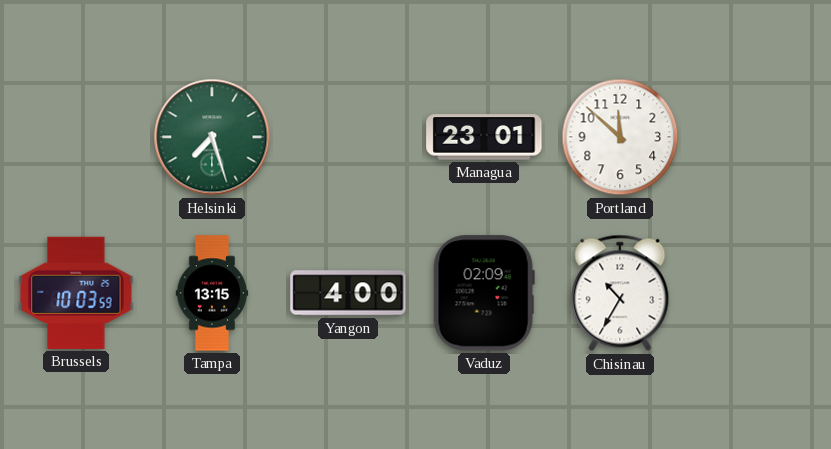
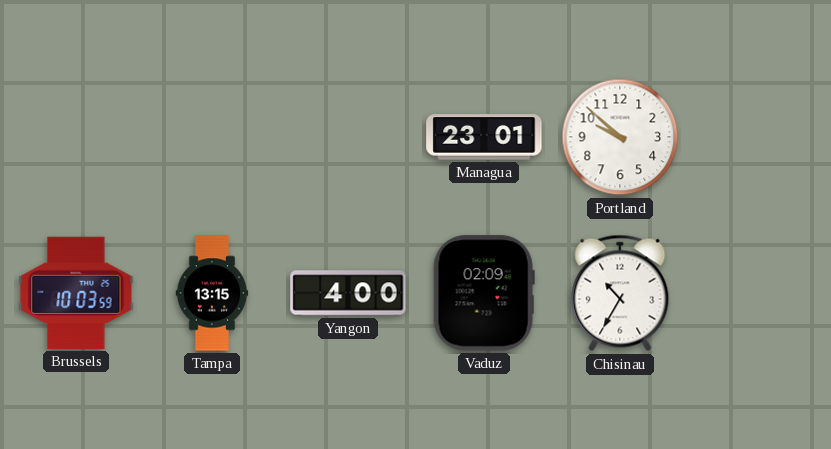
Helsinki: 7:27 -> none (212, 137)
Portland: 11:52 -> 9:52 (620, 137)
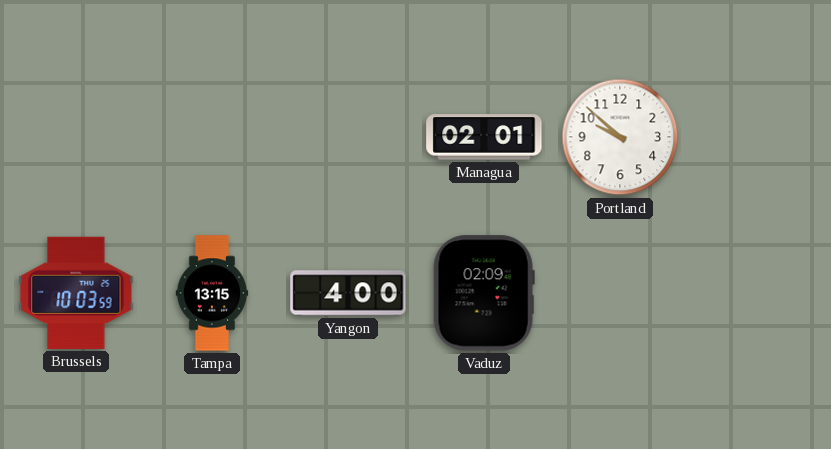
Managua: 23:01 -> 02:01 (484, 137)
Chisinau: 10:35 -> none (620, 293)
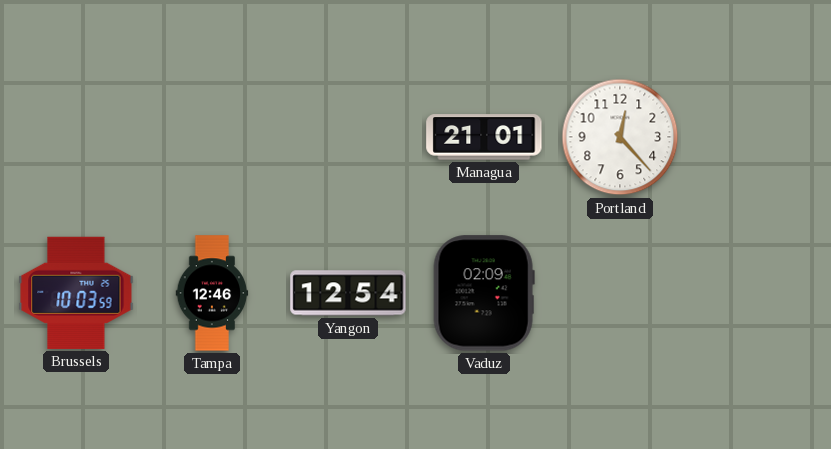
Managua: 02:01 -> 21:01 (484, 137)
Portland: 9:52 -> 12:23 (620, 137)
Tampa: 13:15 -> 12:46 (212, 293)
Yangon: 4:00 -> 12:54 (348, 293)
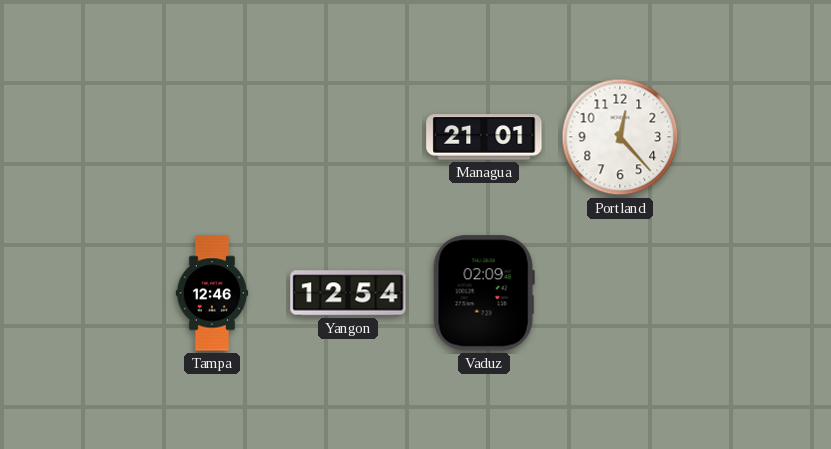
Brussels: 10:03 -> none (76, 293)
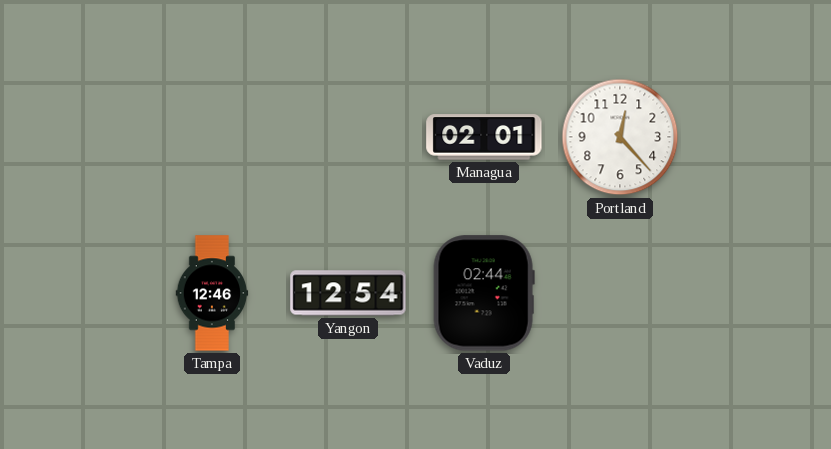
Managua: 21:01 -> 02:01 (484, 137)
Vaduz: 02:09 -> 02:44 (484, 293)
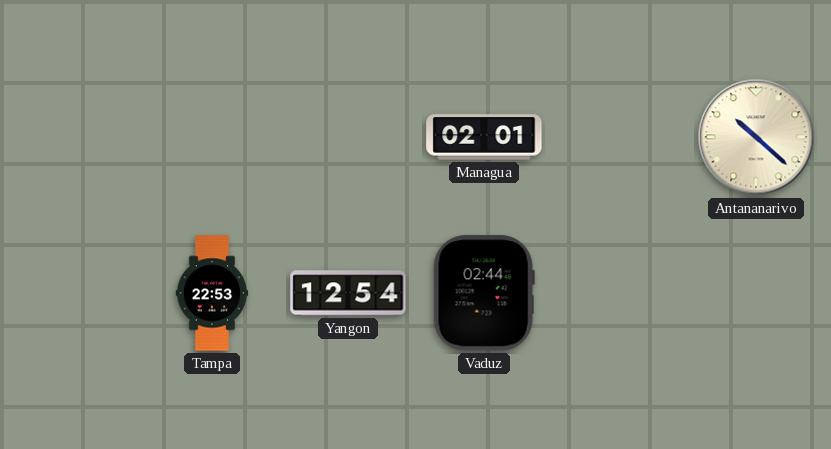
Portland: 12:23 -> none (620, 137)
Antananarivo: none -> 10:22 (756, 137)
Tampa: 12:46 -> 22:53 (212, 293)
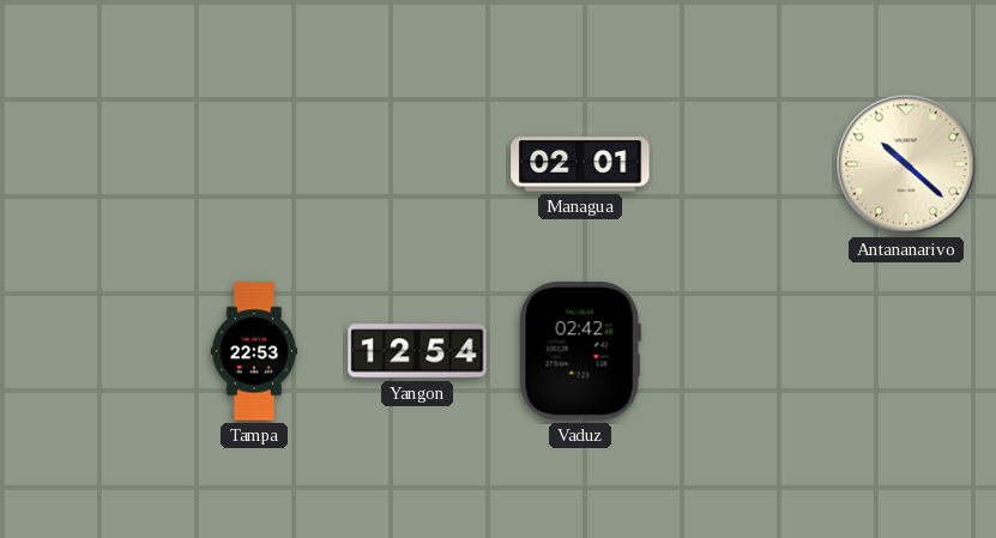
Vaduz: 02:44 -> 02:42 (580, 351)
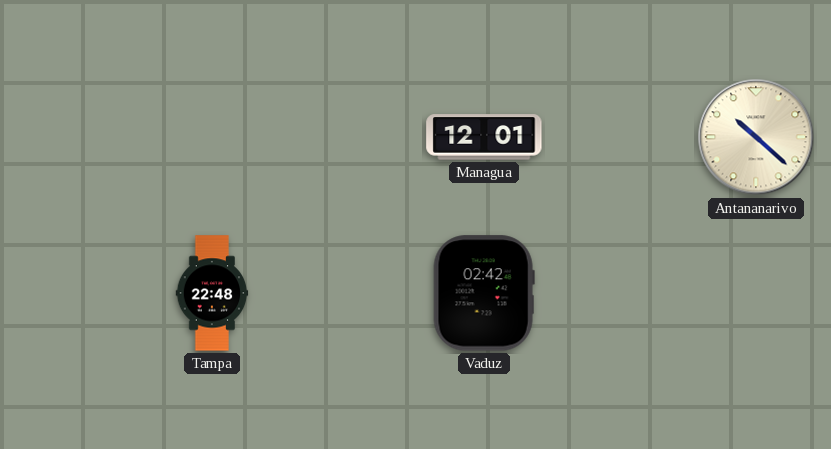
Managua: 02:01 -> 12:01 (484, 137)
Tampa: 22:53 -> 22:48 (212, 293)
Yangon: 12:54 -> none (417, 351)
